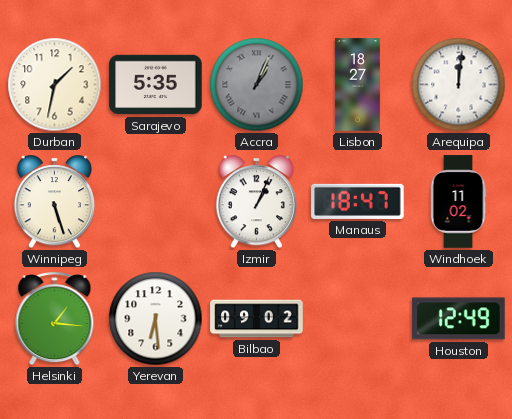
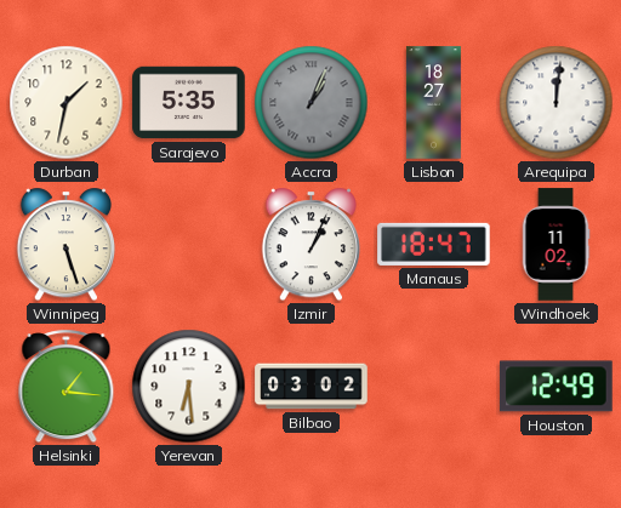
Bilbao: 09:02 -> 03:02 (312, 387)
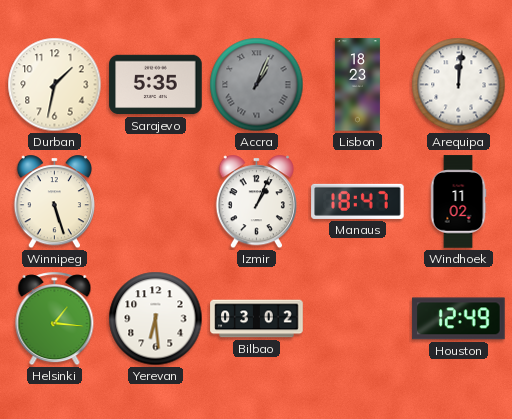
Lisbon: 18:27 -> 18:23 (357, 85)
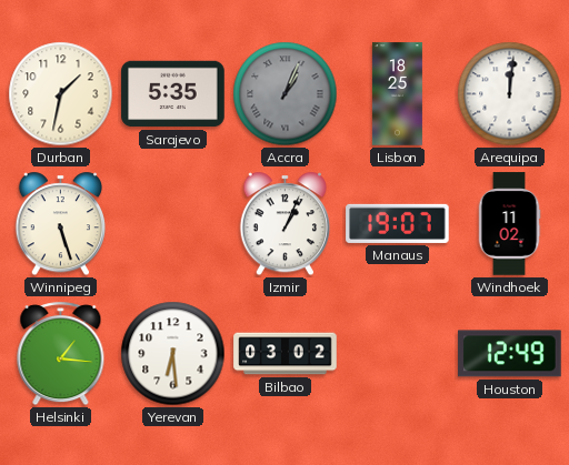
Lisbon: 18:23 -> 18:25 (397, 94)
Manaus: 18:47 -> 19:07 (398, 223)
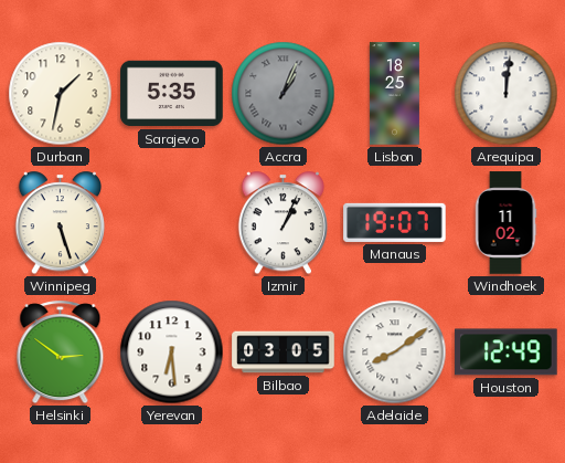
Helsinki: 1:16 -> 2:51 (61, 352)
Bilbao: 03:02 -> 03:05 (284, 352)
Adelaide: none -> 8:09 (395, 352)
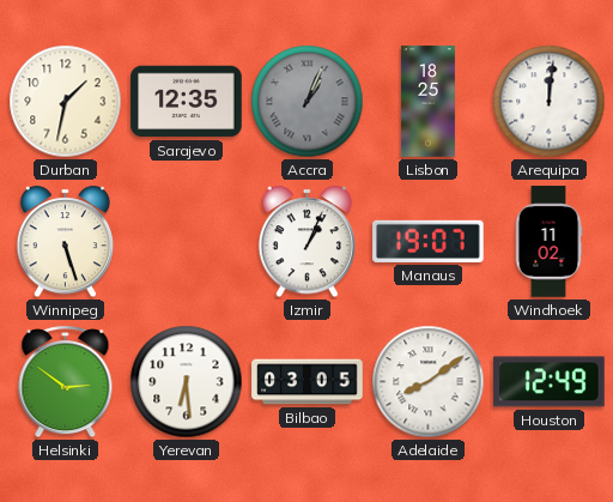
Sarajevo: 5:35 -> 12:35 (187, 102)
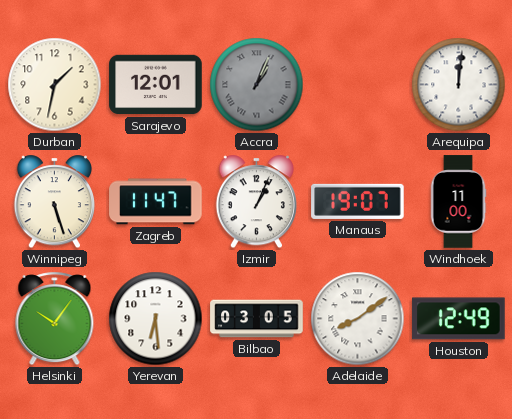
Sarajevo: 12:35 -> 12:01 (156, 85)
Lisbon: 18:25 -> none (427, 102)
Zagreb: none -> 11:47 (156, 202)
Windhoek: 11:02 -> 11:00 (458, 202)
Helsinki: 2:51 -> 10:06 (55, 319)
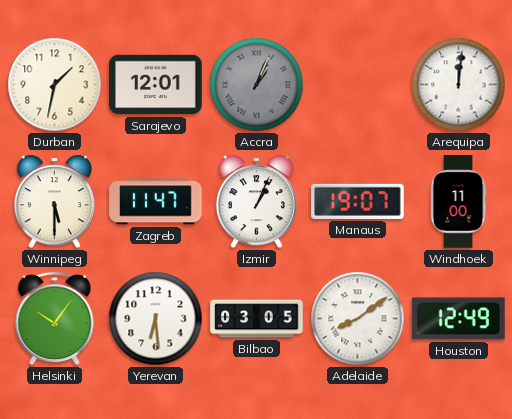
Winnipeg: 5:27 -> 5:30 (54, 202)
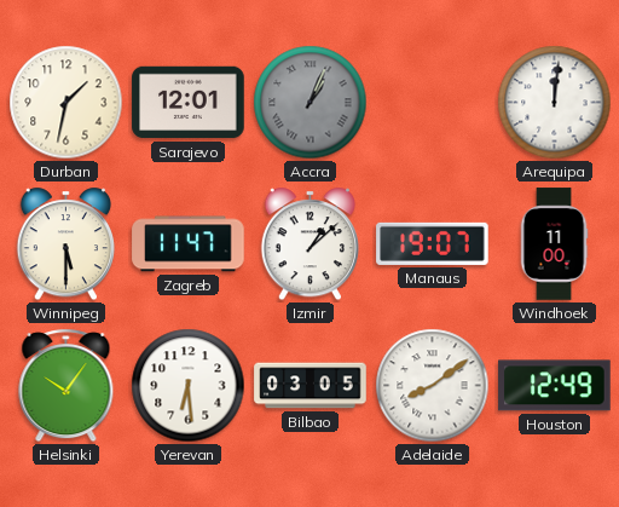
Izmir: 1:04 -> 1:08 (309, 244)
